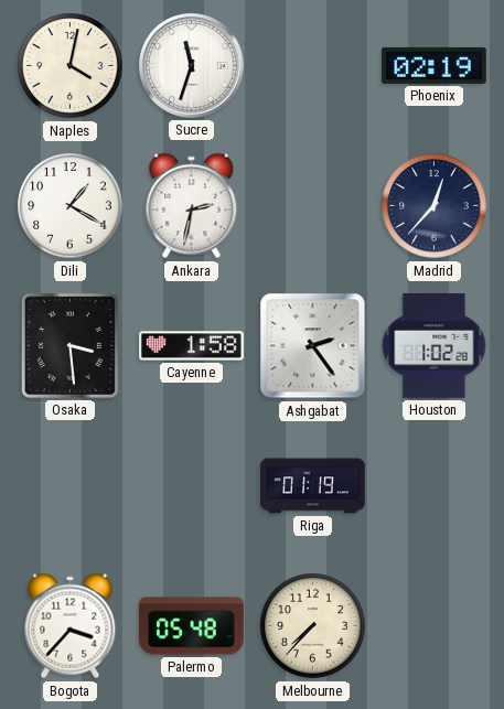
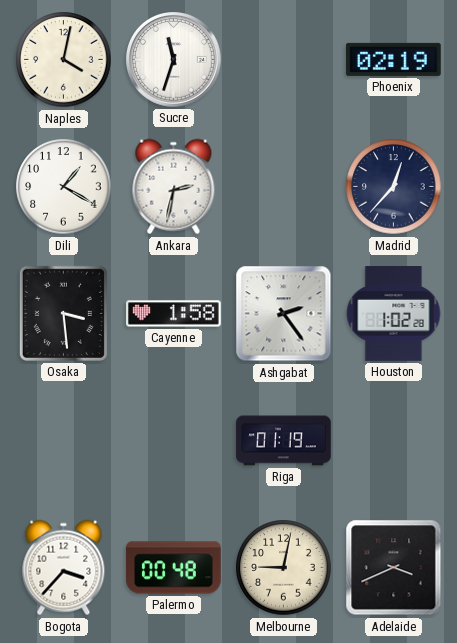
Palermo: 05:48 -> 00:48 (174, 568)
Melbourne: 7:37 -> 9:02 (284, 568)
Adelaide: none -> 3:41 (394, 568)
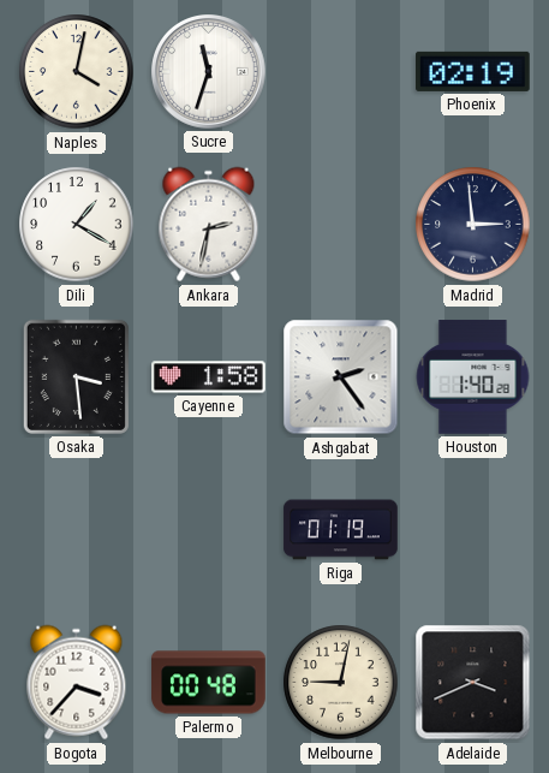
Madrid: 12:37 -> 2:59 (473, 225)
Houston: 1:02 -> 1:40 (473, 377)
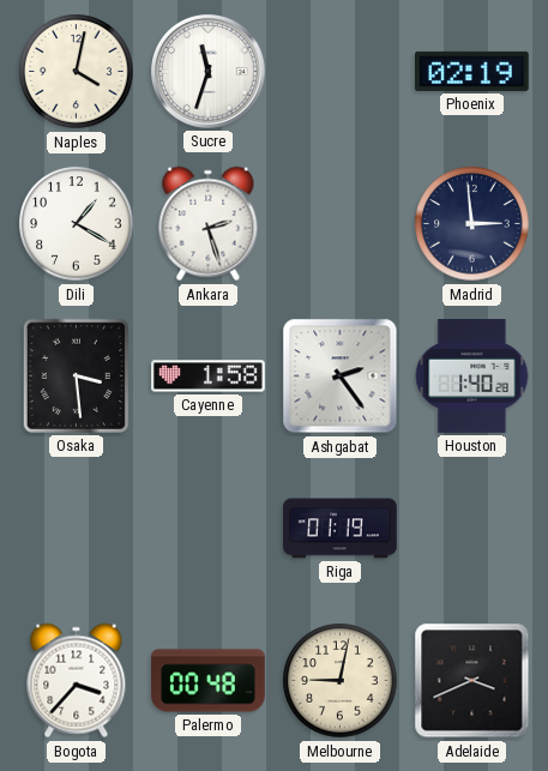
Ankara: 2:32 -> 2:27 (209, 224)
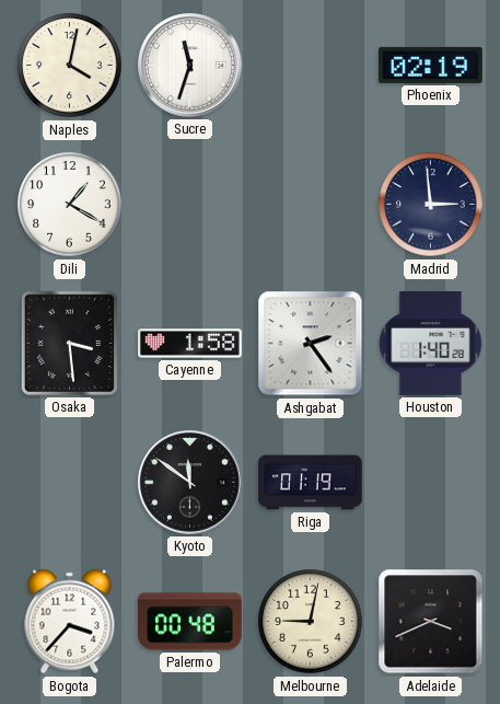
Ankara: 2:27 -> none (209, 224)
Kyoto: none -> 11:51 (190, 483)
